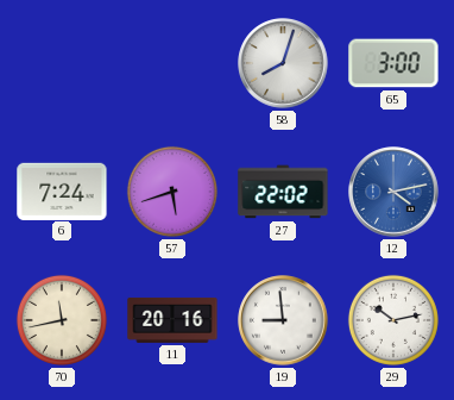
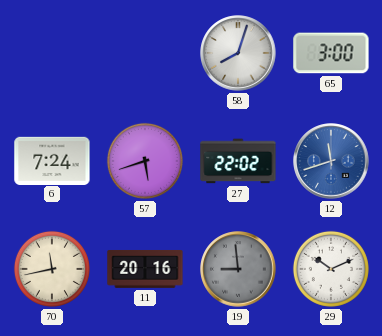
12: 4:13 -> 11:42 (331, 161)
19 dial: white -> grey (238, 269)
29: 10:13 -> 10:11 (331, 269)
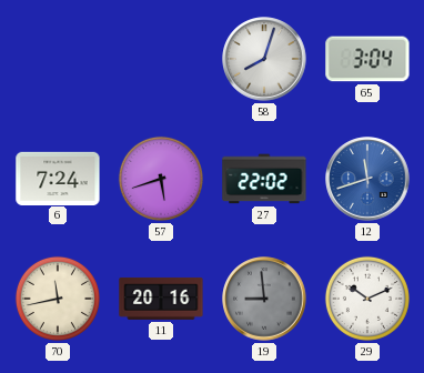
65: 3:00 -> 3:04 (367, 59)
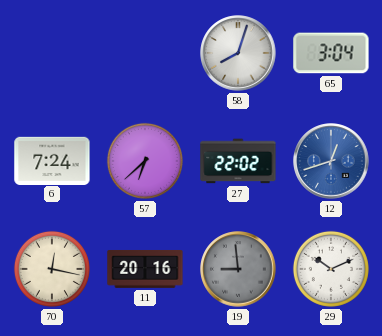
57: 5:42 -> 6:38 (145, 161)
12: 11:42 -> 12:42 (331, 161)
70: 11:43 -> 12:17 (52, 269)
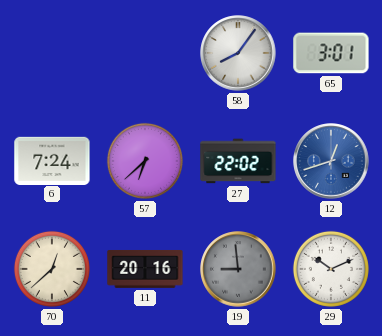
58: 8:03 -> 8:06 (238, 53)
65: 3:04 -> 3:01 (331, 53)
70: 12:17 -> 12:38 (52, 269)
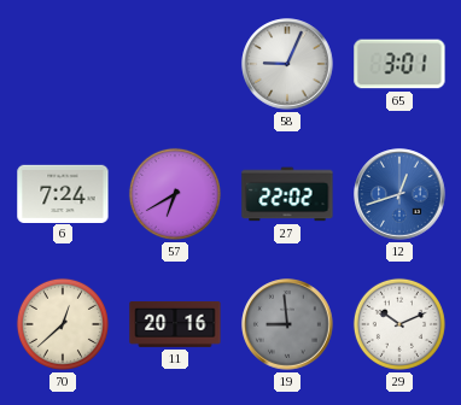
58: 8:06 -> 9:04 (287, 64)
57: 6:38 -> 6:40 (175, 194)
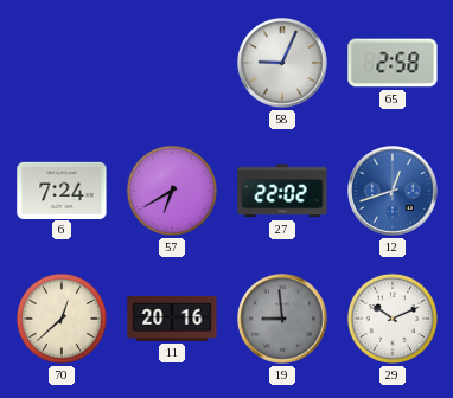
65: 3:01 -> 2:58 (393, 63)
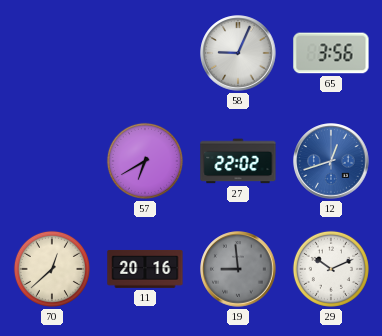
65: 2:58 -> 3:56 (331, 53)
6: 7:24 -> none (62, 190)
